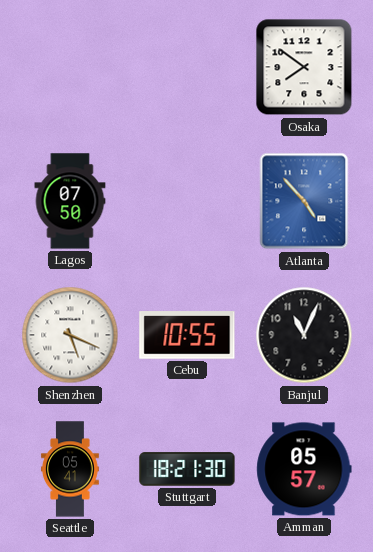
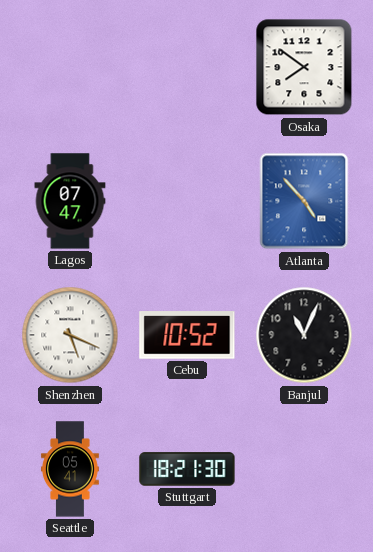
Lagos: 07:50 -> 07:47 (70, 201)
Cebu: 10:55 -> 10:52 (187, 335)
Amman: 05:57 -> none (304, 469)
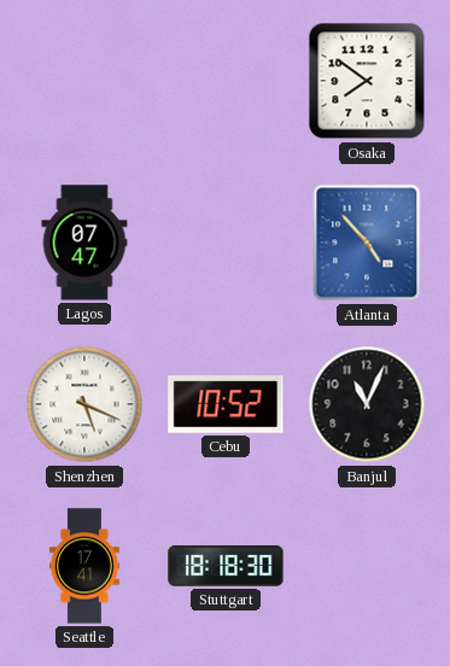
Seattle: 05:41 -> 17:41 (84, 566)
Stuttgart: 18:21 -> 18:18 (226, 566)
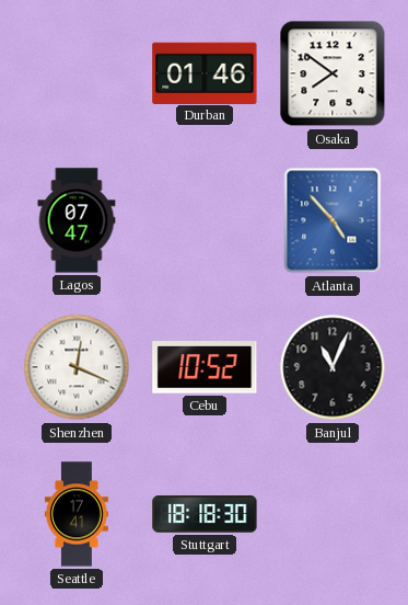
Durban: none -> 01:46 (205, 72)
Shenzhen: 5:19 -> 12:19 (77, 367)
